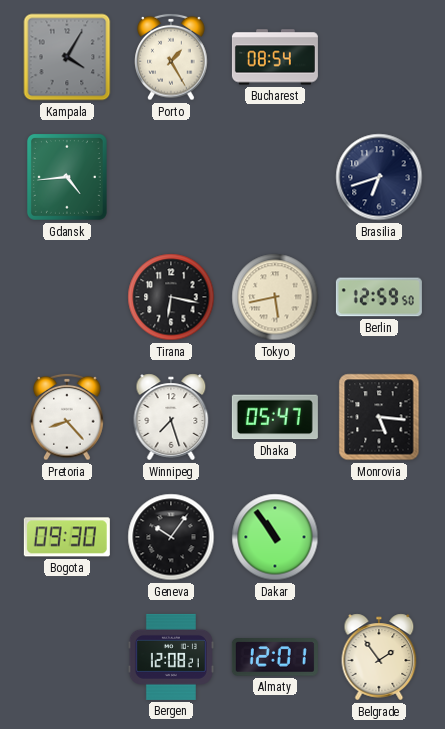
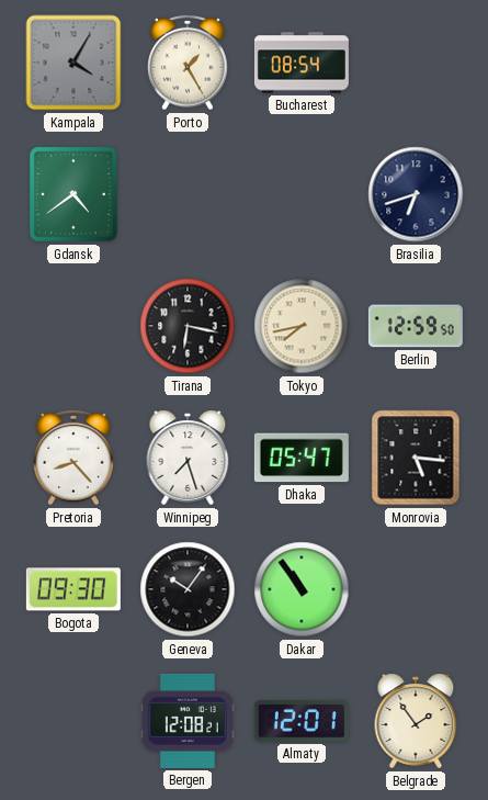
Gdansk: 4:44 -> 4:39 (73, 194)
Tokyo: 5:43 -> 7:43 (302, 326)
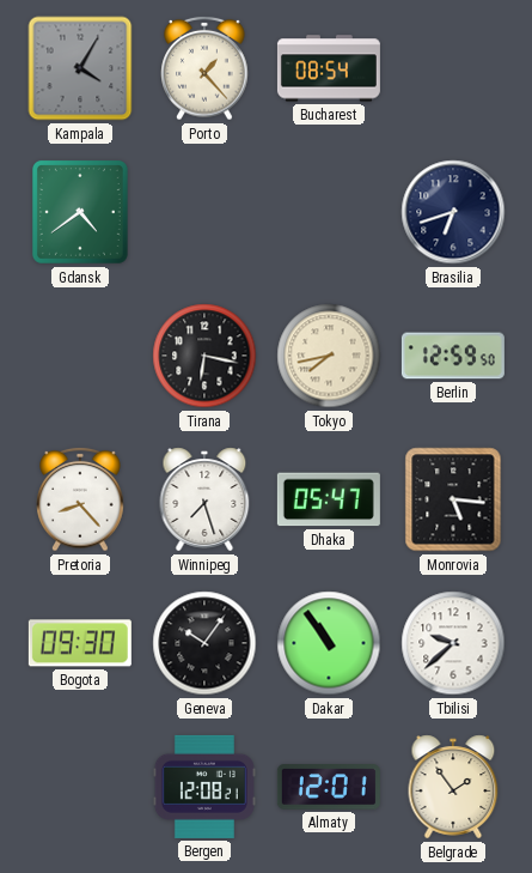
Porto: 1:25 -> 1:23 (204, 68)
Tbilisi: none -> 9:38 (453, 643)
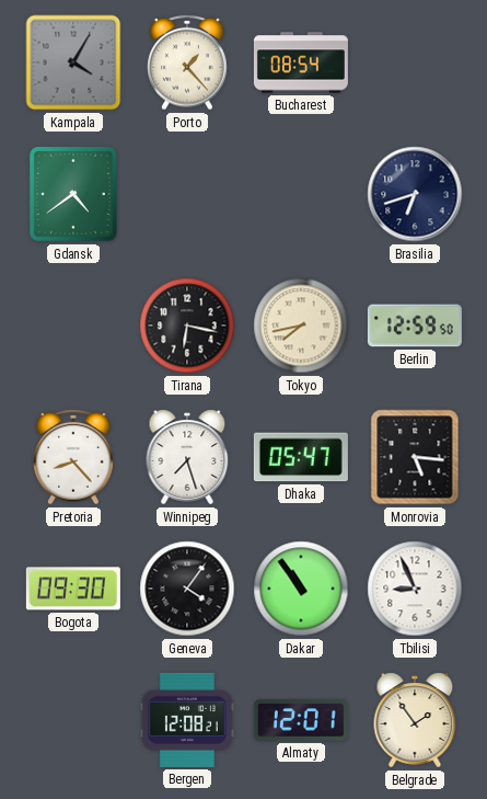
Geneva: 10:06 -> 4:06 (187, 589)
Tbilisi: 9:38 -> 8:56 (415, 589)
